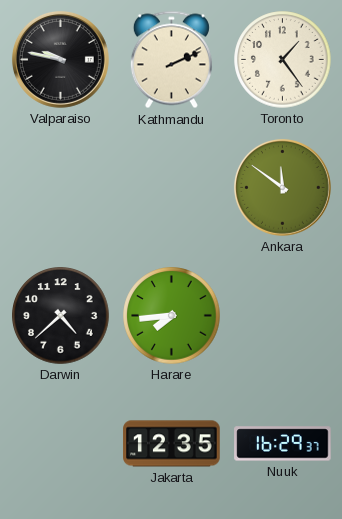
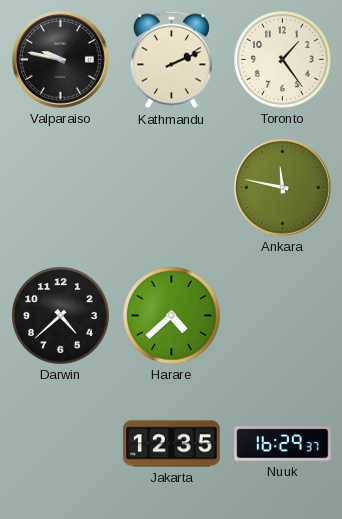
Ankara: 11:51 -> 11:47 (282, 187)
Harare: 7:44 -> 4:38 (172, 316)
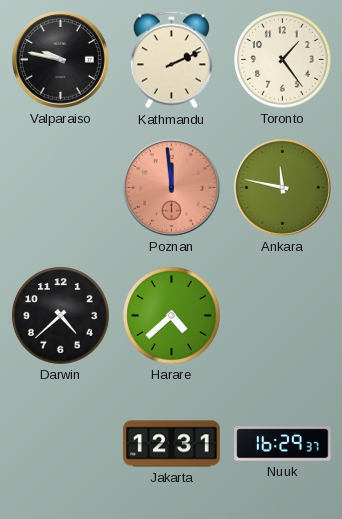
Poznan: none -> 11:59 (171, 187)
Jakarta: 12:35 -> 12:31 (172, 444)
